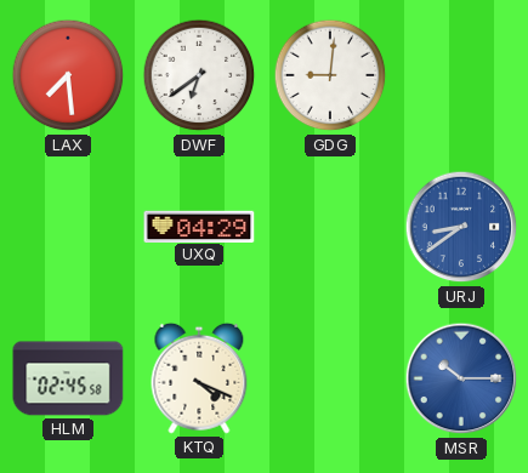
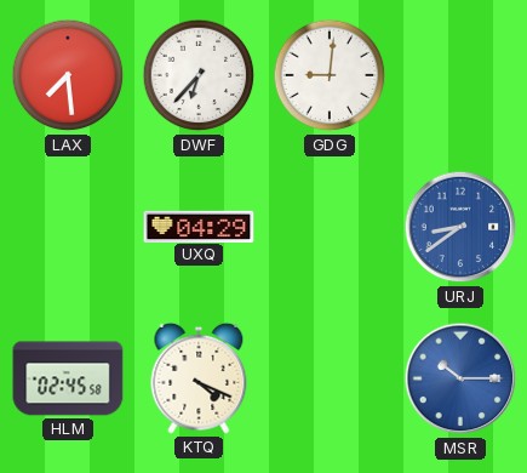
DWF: 6:39 -> 6:37 (199, 75)
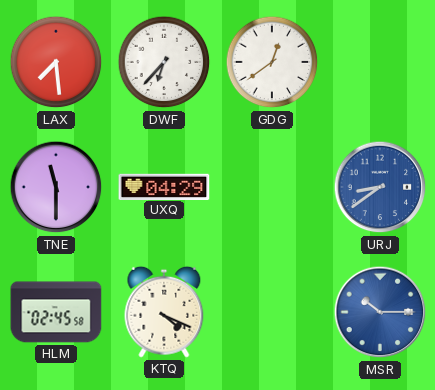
GDG: 9:01 -> 12:39 (272, 62)
TNE: none -> 11:30 (56, 187)
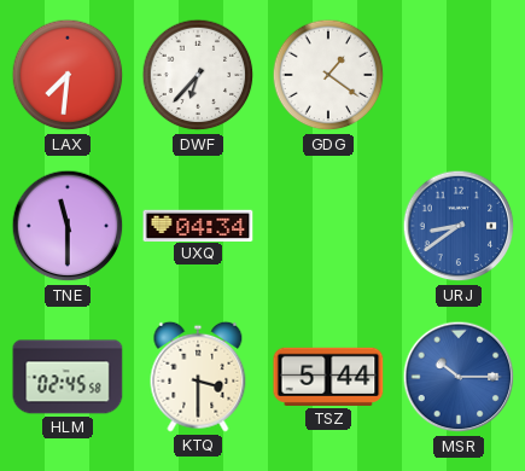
LAX: 7:29 -> 7:31 (68, 75)
GDG: 12:39 -> 1:21 (328, 75)
UXQ: 04:29 -> 04:34 (198, 225)
KTQ: 4:19 -> 3:30 (198, 377)
TSZ: none -> 5:44 (328, 377)
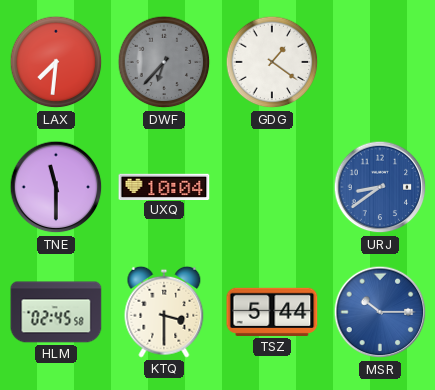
DWF dial: white -> grey (164, 62)
UXQ: 04:34 -> 10:04 (164, 186)
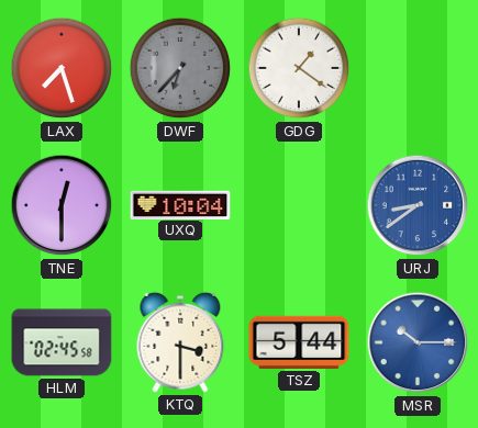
LAX: 7:31 -> 7:27 (62, 68)
TNE: 11:30 -> 12:30 (62, 205)
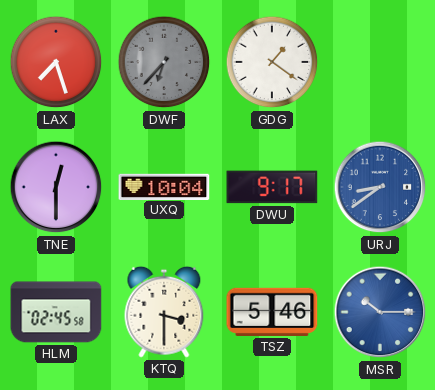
DWU: none -> 9:17 (272, 187)
TSZ: 5:44 -> 5:46 (272, 312)
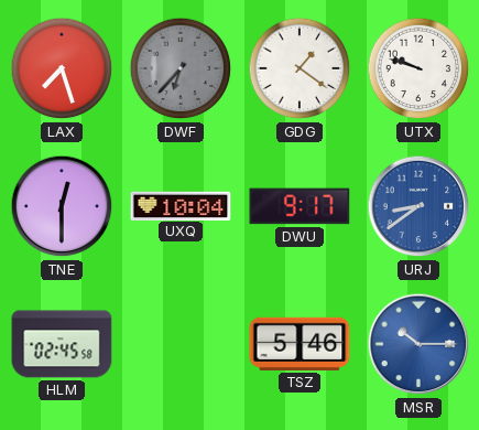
UTX: none -> 9:48 (418, 68)
KTQ: 3:30 -> none (164, 312)
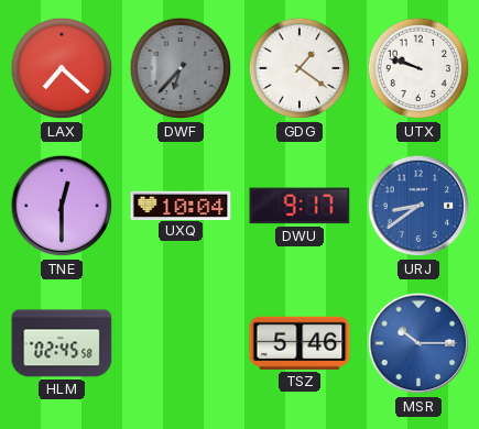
LAX: 7:27 -> 7:22 (62, 68)
